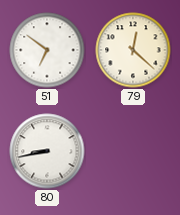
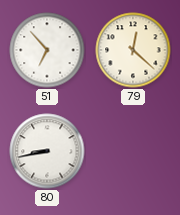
51: 6:51 -> 6:53 (47, 50)
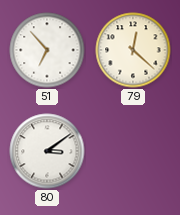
80: 8:43 -> 3:09 (47, 151)
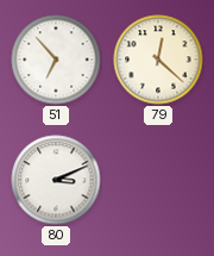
80: 3:09 -> 3:11 (56, 180)
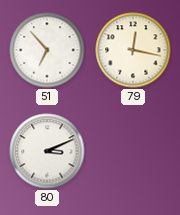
79: 12:22 -> 12:17 (133, 50)
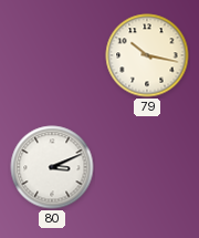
51: 6:53 -> none (47, 50)
79: 12:17 -> 10:17 (147, 55)
